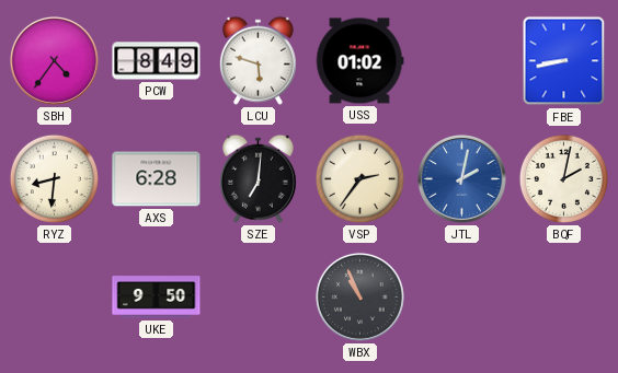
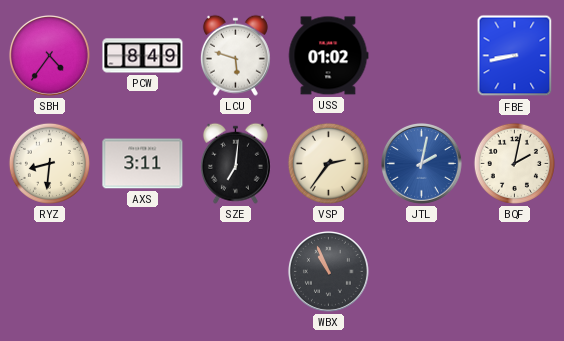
AXS: 6:28 -> 3:11 (143, 164)
UKE: 9:50 -> none (157, 298)
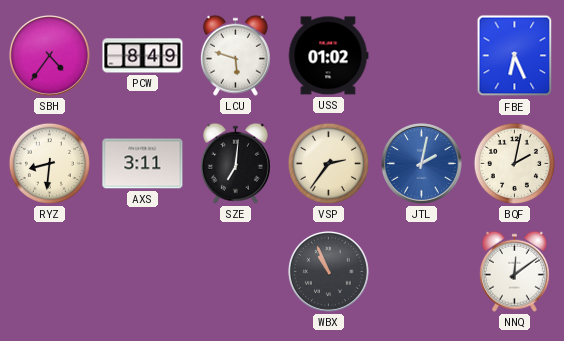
FBE: 8:43 -> 6:26 (515, 56)
NNQ: none -> 12:09 (514, 271)
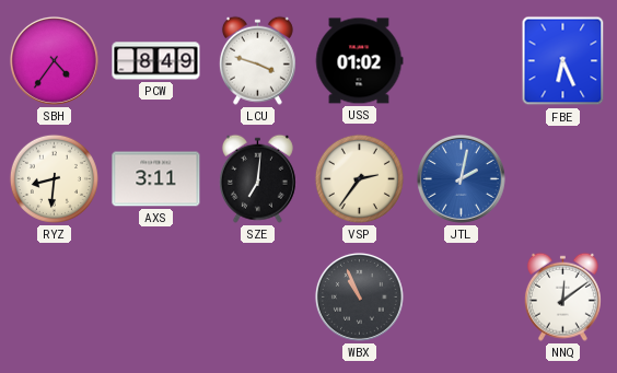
LCU: 5:48 -> 3:48 (257, 60)
BQF: 2:02 -> none (514, 163)
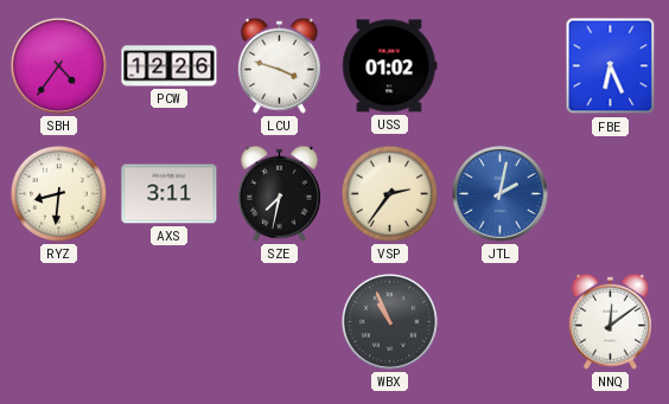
PCW: 8:49 -> 12:26 (170, 66)
SZE: 7:01 -> 7:32 (279, 193)
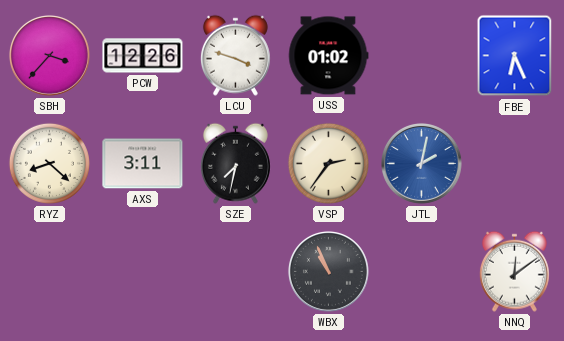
SBH: 4:36 -> 3:37 (49, 55)
RYZ: 8:31 -> 8:22 (49, 163)
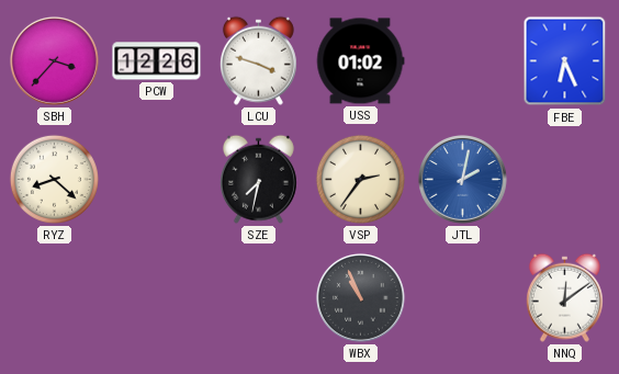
AXS: 3:11 -> none (143, 164)
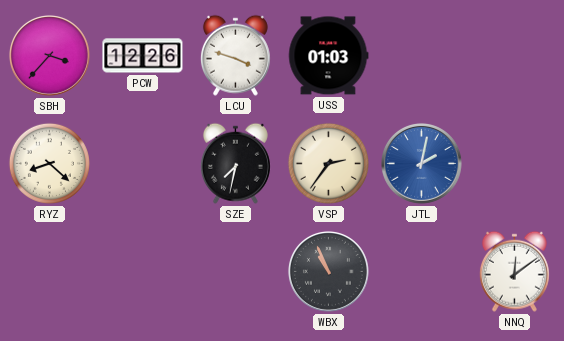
USS: 01:02 -> 01:03 (328, 56)
FBE: 6:26 -> none (565, 61)
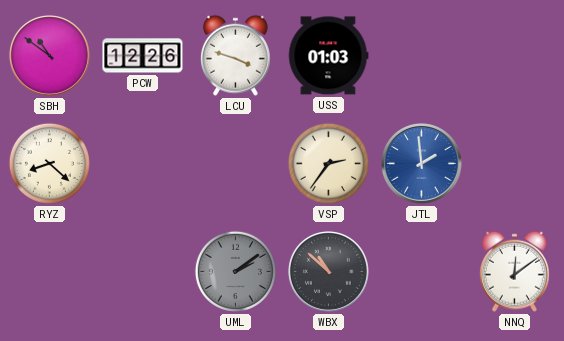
SBH: 3:37 -> 10:51 (49, 55)
SZE: 7:32 -> none (235, 163)
JTL: 2:02 -> 1:59 (421, 163)
UML: none -> 2:09 (235, 271)
WBX: 10:56 -> 10:52 (328, 271)
